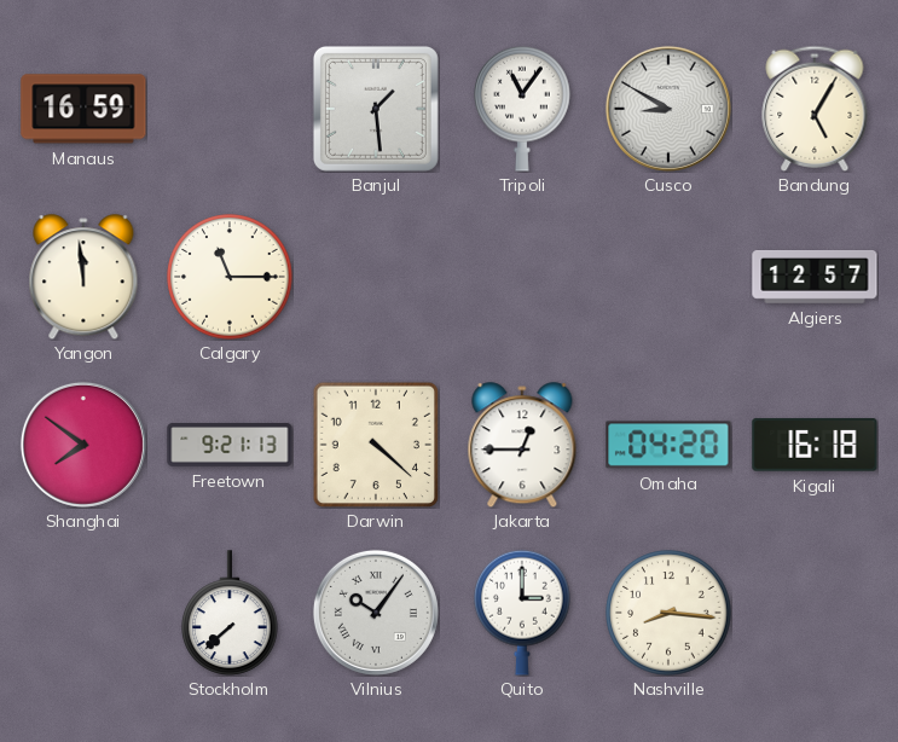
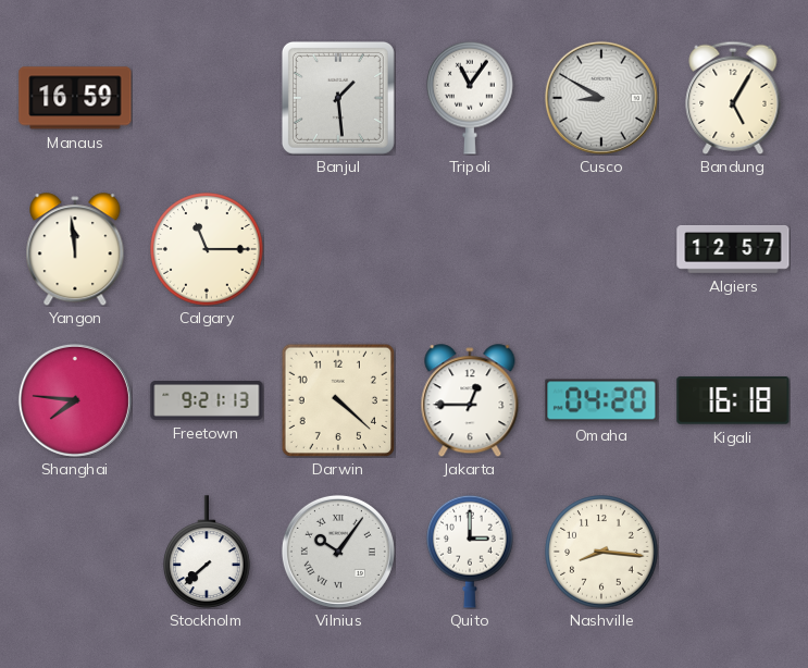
Shanghai: 7:51 -> 7:46 (75, 400)
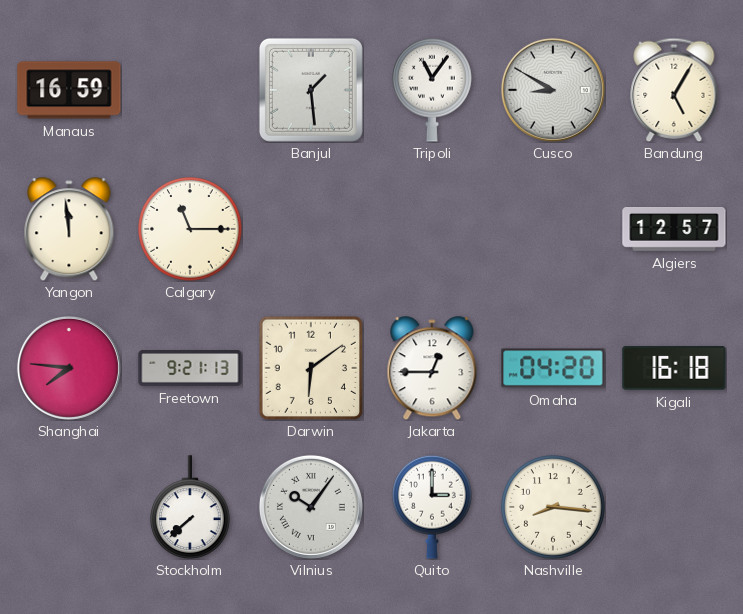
Darwin: 4:22 -> 6:09 (310, 367)
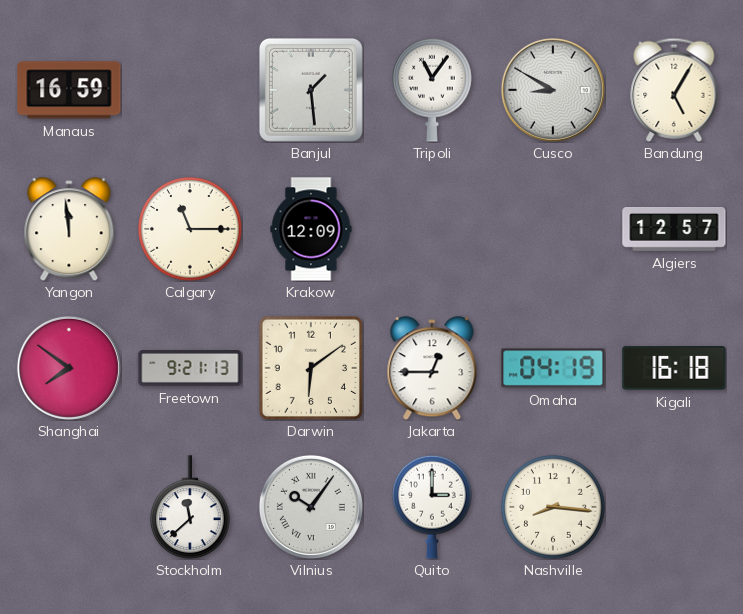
Krakow: none -> 12:09 (311, 229)
Shanghai: 7:46 -> 7:51 (69, 368)
Omaha: 04:20 -> 04:19 (553, 368)
Stockholm: 7:38 -> 11:38 (190, 507)
